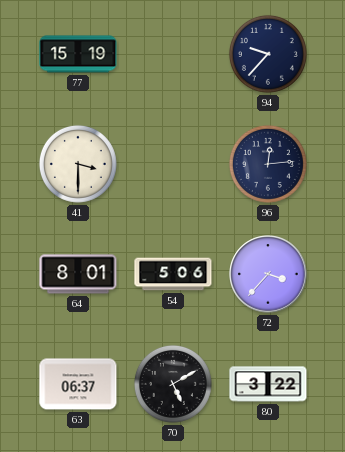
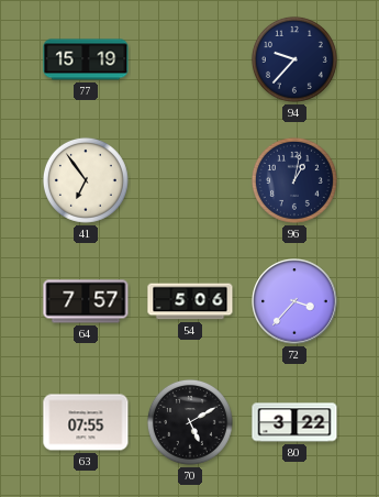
41: 3:30 -> 6:54 (86, 180)
96: 12:14 -> 1:02 (294, 180)
64: 8:01 -> 7:57 (86, 301)
63: 06:37 -> 07:55 (86, 422)
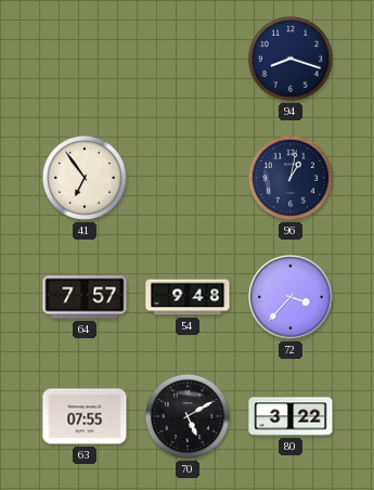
77: 15:19 -> none (86, 59)
94: 9:37 -> 8:18 (291, 59)
54: 5:06 -> 9:48 (188, 297)
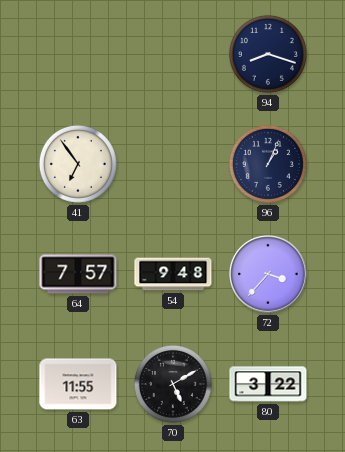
96: 1:02 -> 1:04 (268, 164)
63: 07:55 -> 11:55 (78, 384)
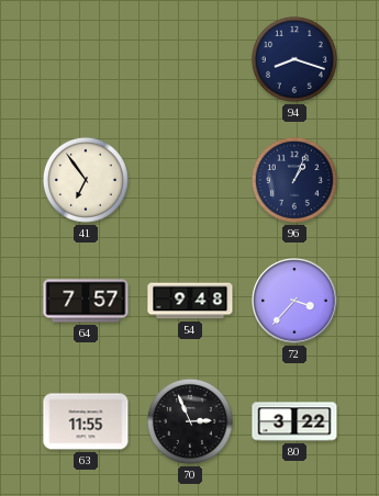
70: 5:10 -> 2:56 (190, 421)
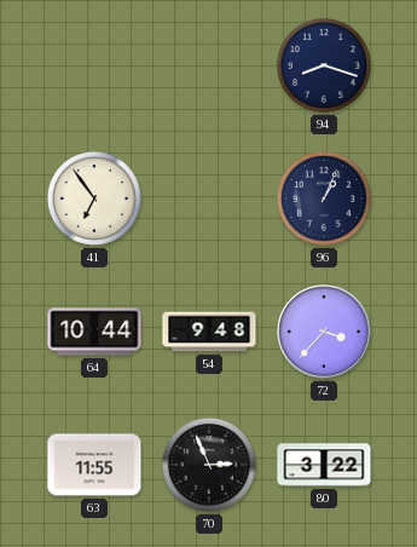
64: 7:57 -> 10:44 (94, 332)
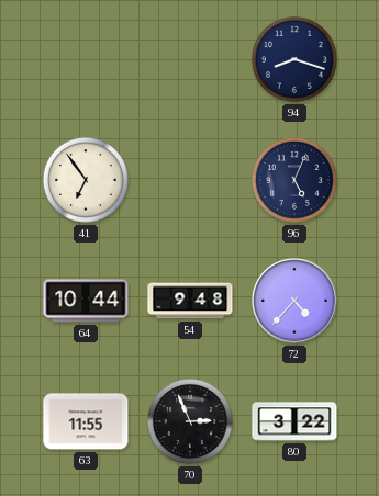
96: 1:04 -> 5:04 (294, 180)
72: 3:37 -> 4:37 (294, 301)
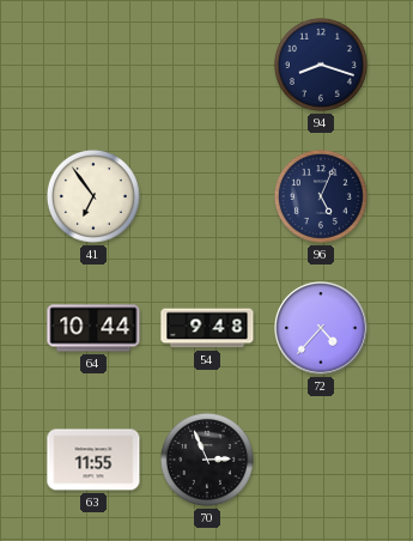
80: 3:22 -> none (294, 421)
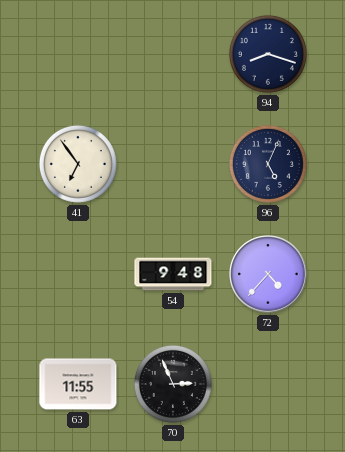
64: 10:44 -> none (93, 328)
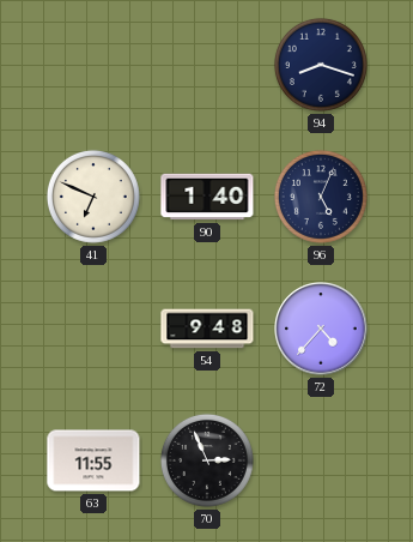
41: 6:54 -> 6:49 (93, 197)
90: none -> 1:40 (207, 197)
